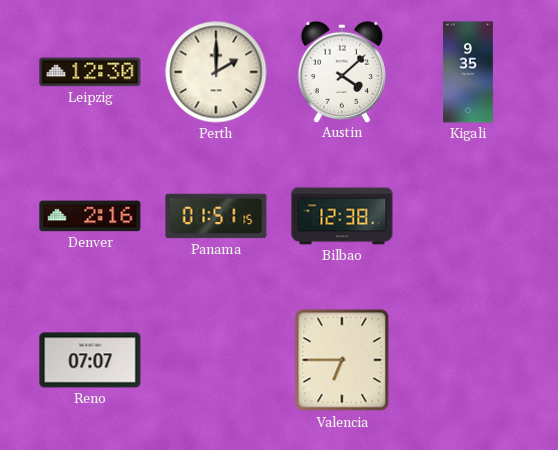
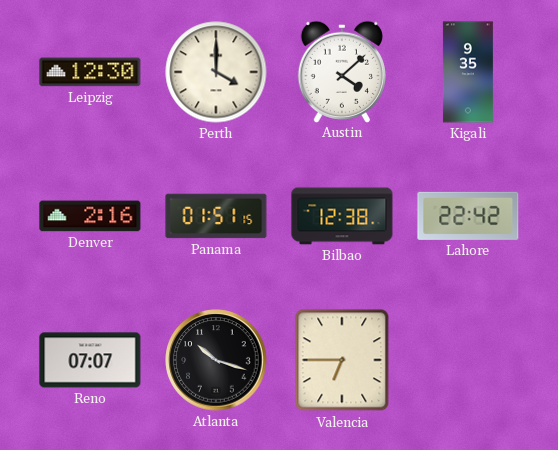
Perth: 2:00 -> 4:00 (216, 72)
Lahore: none -> 22:42 (468, 216)
Atlanta: none -> 10:18 (216, 360)
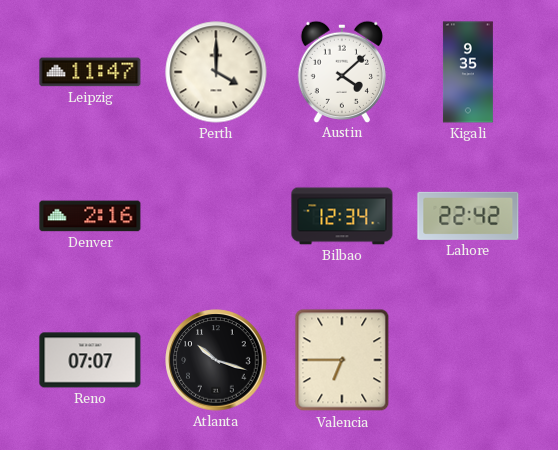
Leipzig: 12:30 -> 11:47 (90, 72)
Panama: 01:51 -> none (216, 216)
Bilbao: 12:38 -> 12:34 (342, 216)
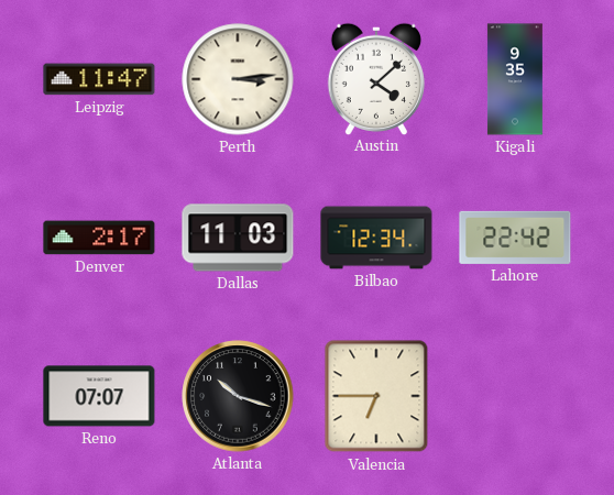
Perth: 4:00 -> 3:14 (238, 79)
Denver: 2:16 -> 2:17 (99, 238)
Dallas: none -> 11:03 (238, 238)
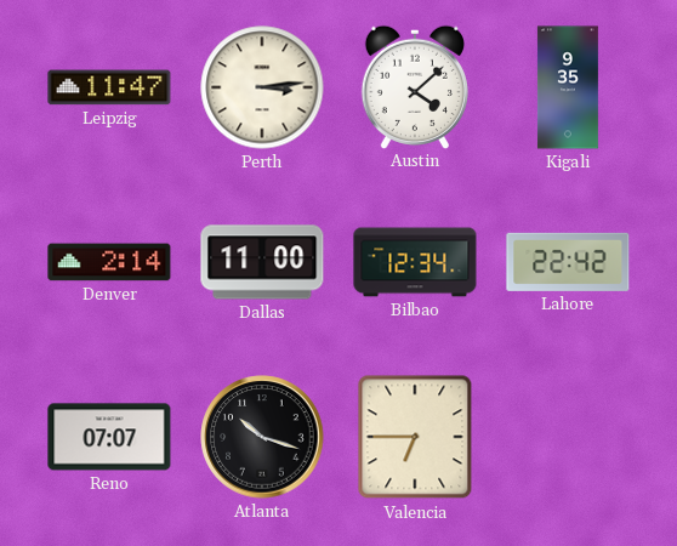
Denver: 2:17 -> 2:14 (109, 262)
Dallas: 11:03 -> 11:00 (262, 262)
